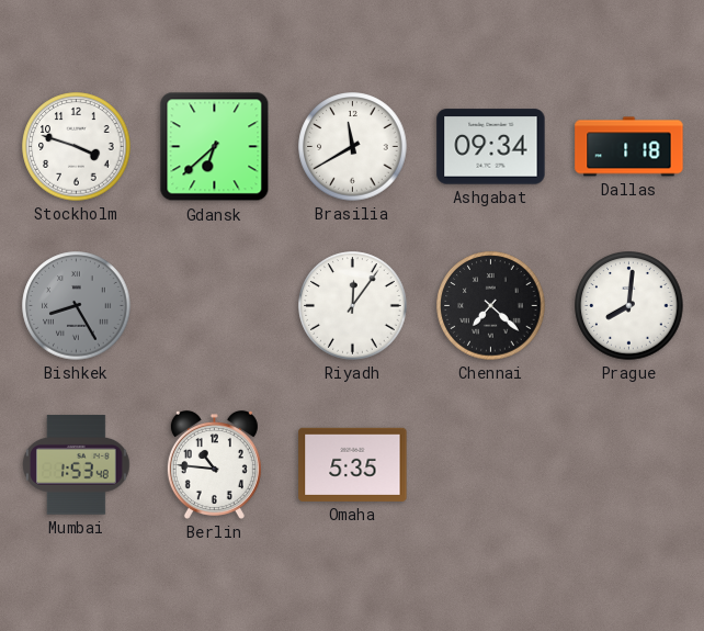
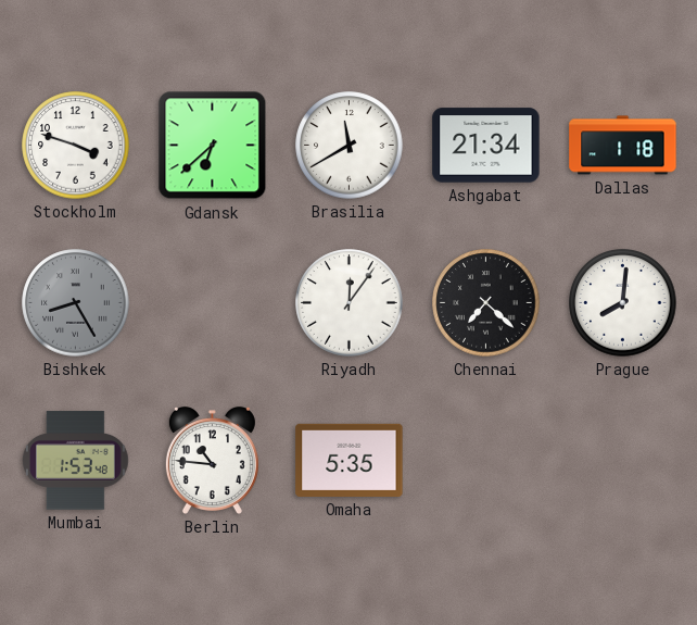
Ashgabat: 09:34 -> 21:34 (486, 146)
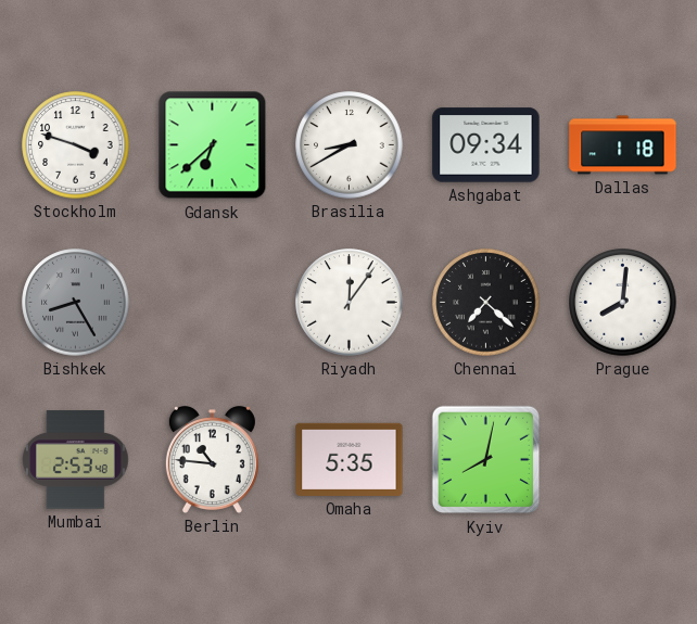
Brasilia: 11:40 -> 8:40 (350, 145)
Ashgabat: 21:34 -> 09:34 (486, 145)
Mumbai: 1:53 -> 2:53 (76, 460)
Kyiv: none -> 8:02 (486, 460)
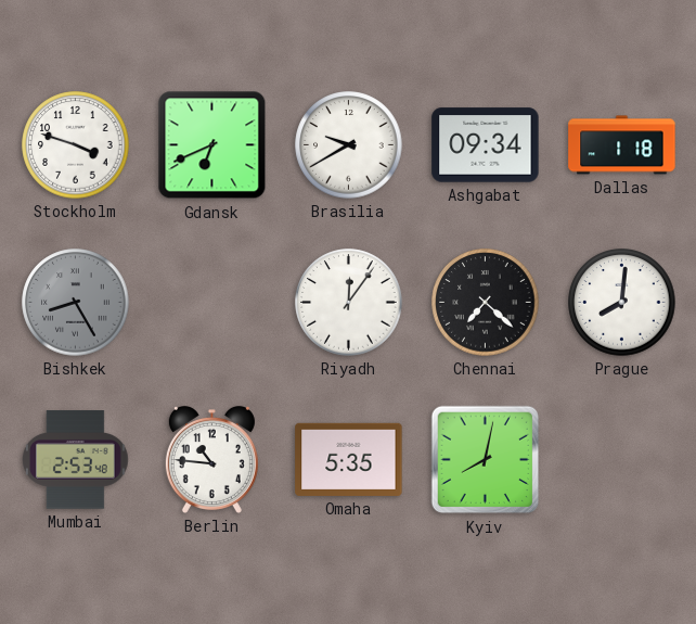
Gdansk: 6:38 -> 6:41 (212, 145)
Brasilia: 8:40 -> 9:40 (349, 145)
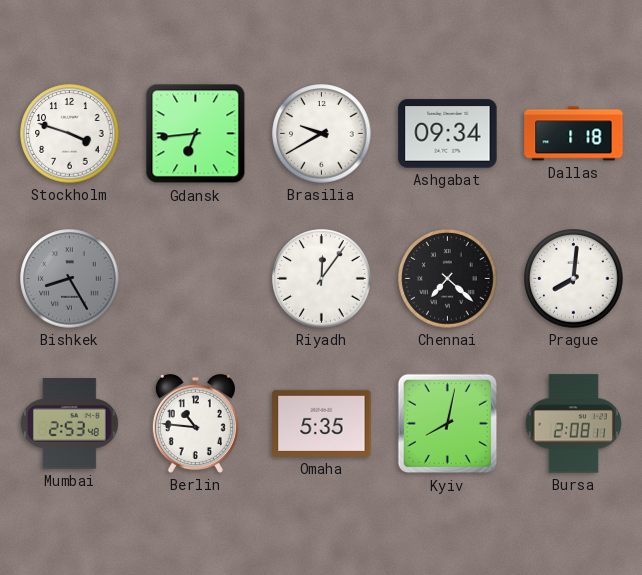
Gdansk: 6:41 -> 6:44 (196, 134)
Bursa: none -> 2:08 (573, 424)
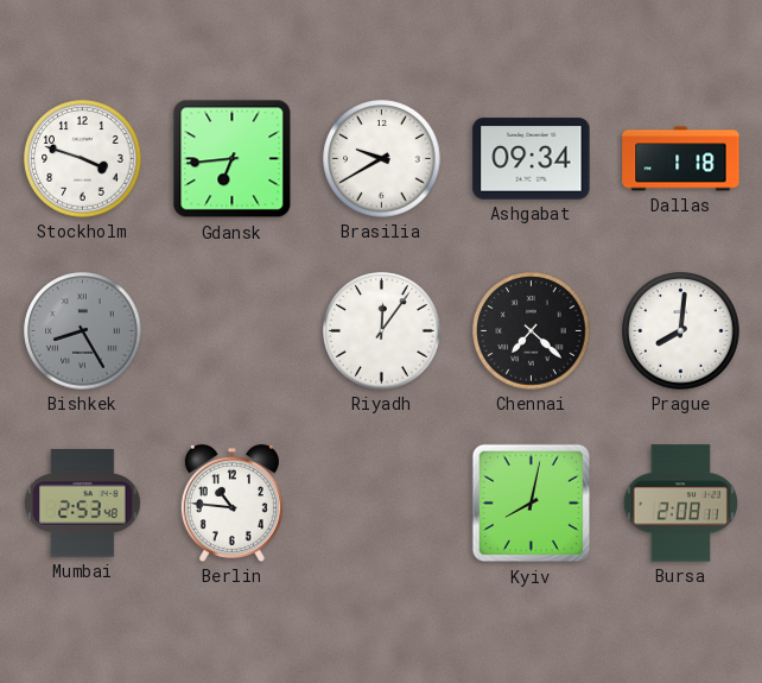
Omaha: 5:35 -> none (322, 423)
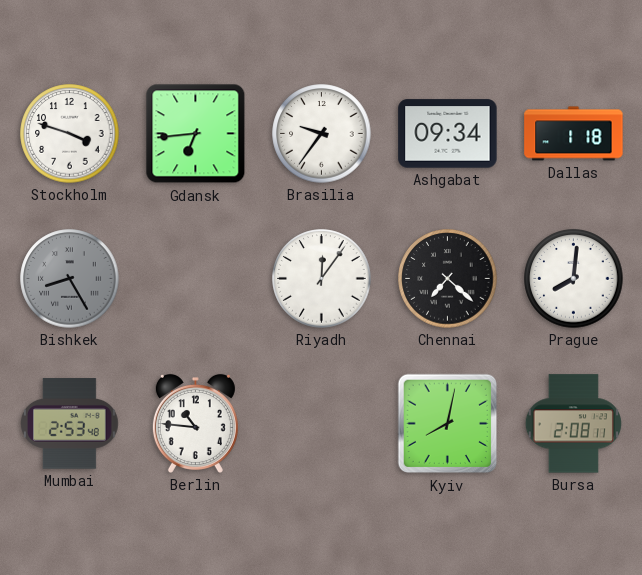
Brasilia: 9:40 -> 9:36 (322, 134)
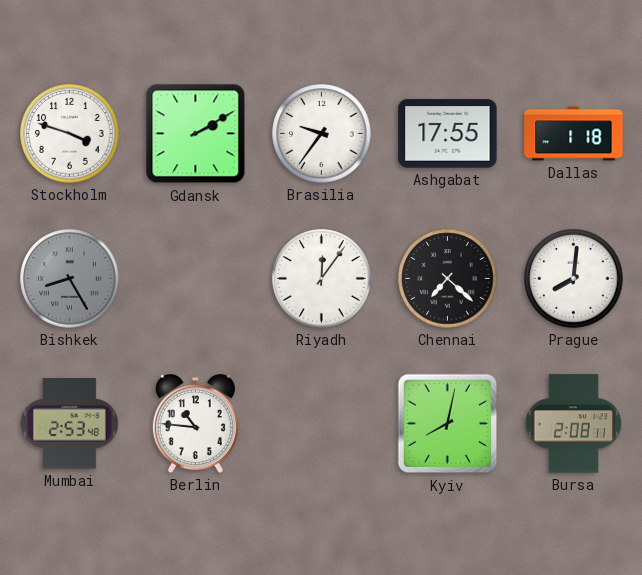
Gdansk: 6:44 -> 2:10 (196, 134)
Ashgabat: 09:34 -> 17:55 (448, 134)
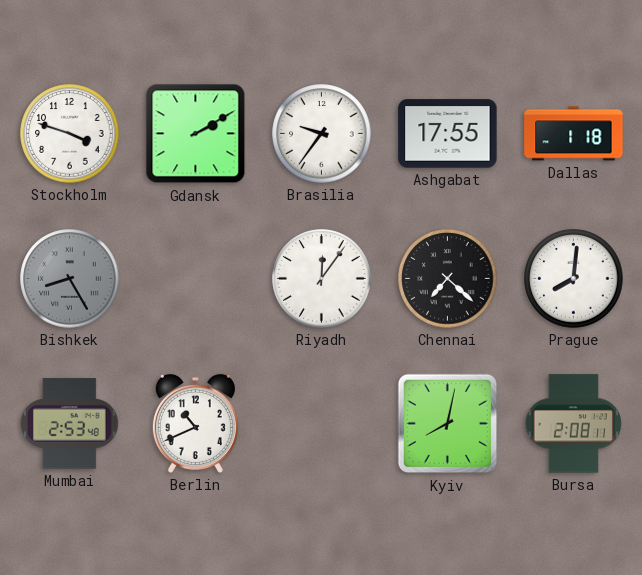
Berlin: 10:46 -> 10:41 (195, 423)
